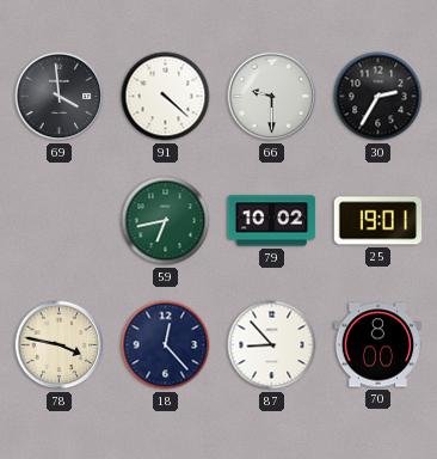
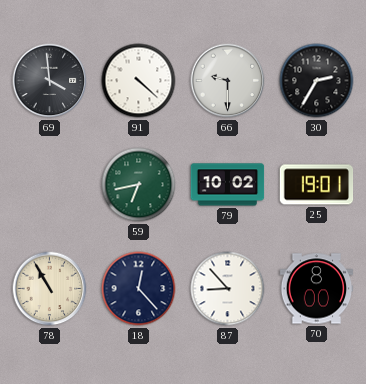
78: 3:47 -> 10:55 (50, 289)
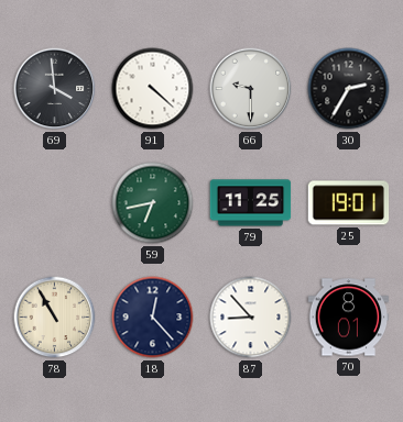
79: 10:02 -> 11:25 (251, 203)
70: 8:00 -> 8:01 (349, 318)
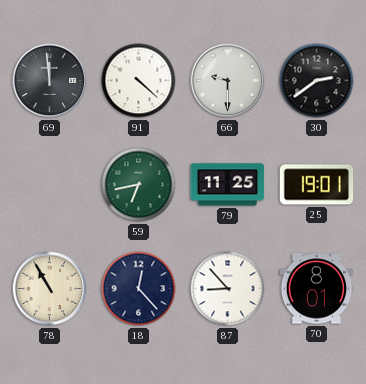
69: 3:59 -> 11:59 (50, 81)
30: 2:35 -> 2:39 (317, 81)
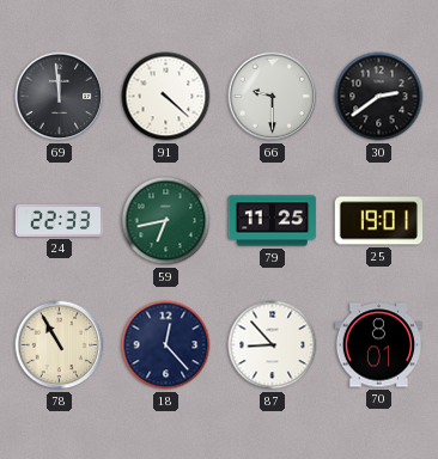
24: none -> 22:33 (60, 220)
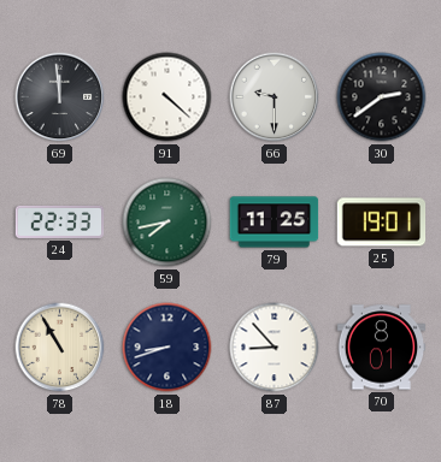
59: 6:43 -> 7:43 (167, 223)
18: 12:23 -> 8:42 (167, 348)
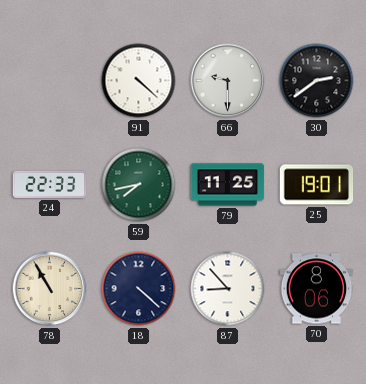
69: 11:59 -> none (60, 97)
18: 8:42 -> 4:22 (139, 289)
70: 8:01 -> 8:06 (317, 289)
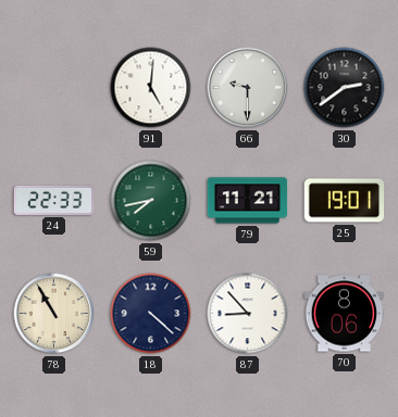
91: 4:22 -> 5:01 (151, 88)
79: 11:25 -> 11:21 (248, 201)
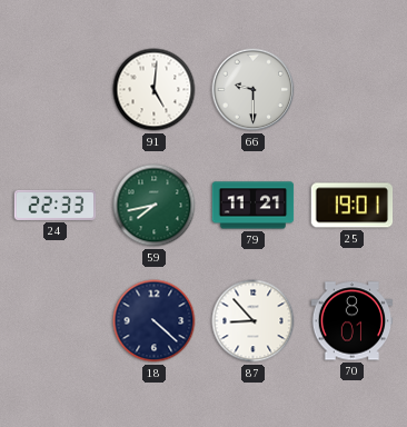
30: 2:39 -> none (345, 88)
78: 10:55 -> none (54, 314)
70: 8:06 -> 8:01 (353, 321)
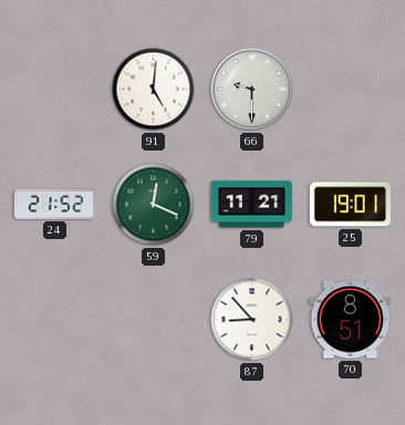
24: 22:33 -> 21:52 (55, 204)
59: 7:43 -> 12:19 (154, 205)
18: 4:22 -> none (155, 321)
70: 8:01 -> 8:51 (351, 320)
